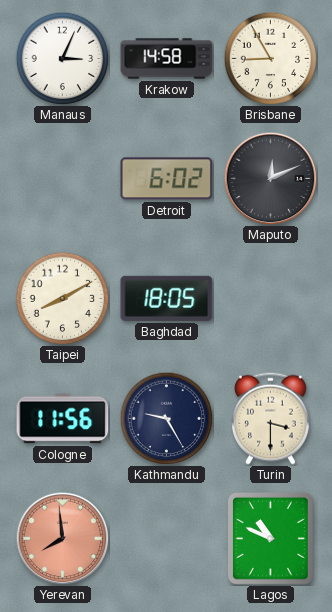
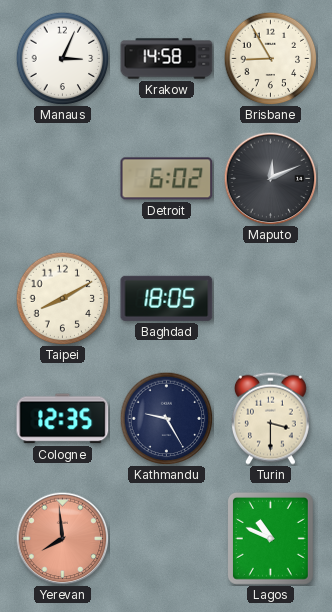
Cologne: 11:56 -> 12:35 (63, 419)
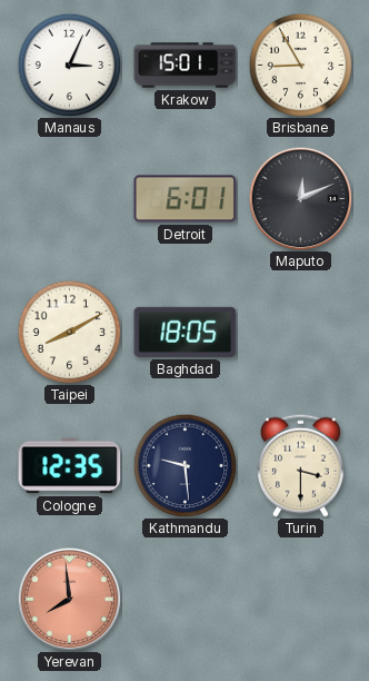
Krakow: 14:58 -> 15:01 (186, 66)
Detroit: 6:02 -> 6:01 (186, 199)
Kathmandu: 9:25 -> 9:29 (184, 465)
Lagos: 10:49 -> none (270, 538)
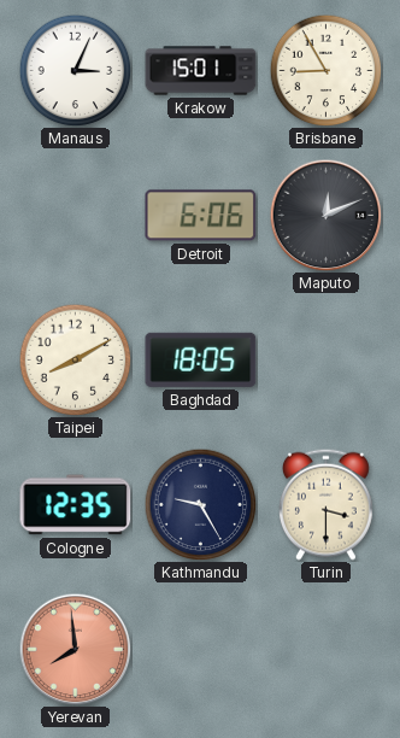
Detroit: 6:01 -> 6:06 (201, 216)
Kathmandu: 9:29 -> 9:25 (200, 504)
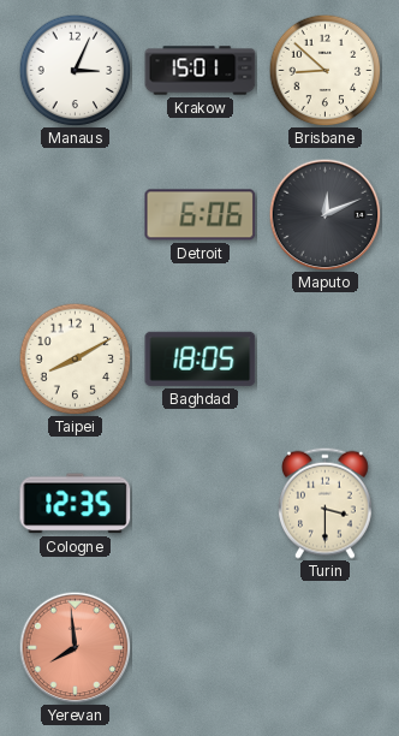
Brisbane: 8:55 -> 8:52 (324, 70)
Kathmandu: 9:25 -> none (200, 504)
